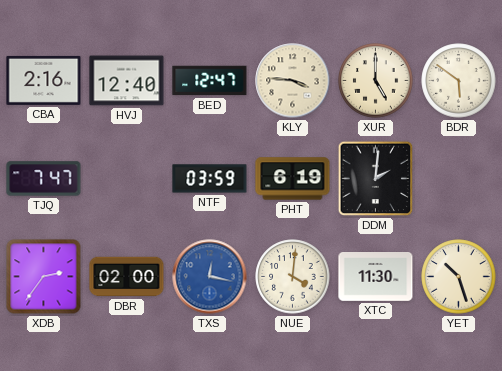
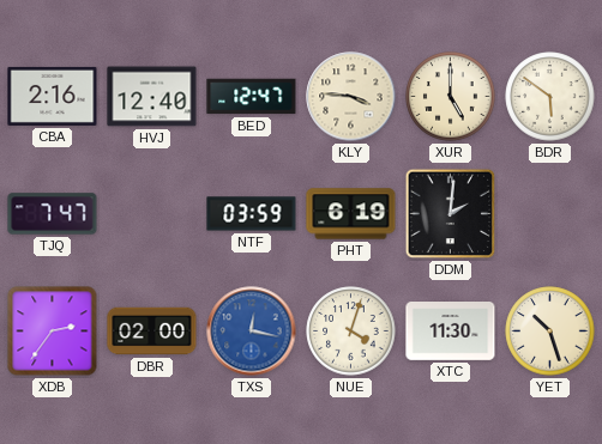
NUE: 4:01 -> 4:03 (351, 332)
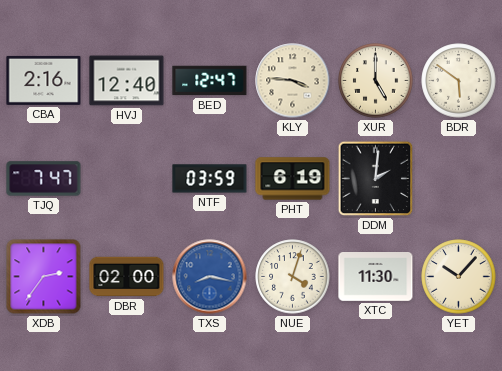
TXS: 12:17 -> 8:17 (210, 277)
YET: 10:27 -> 10:07 (459, 277)
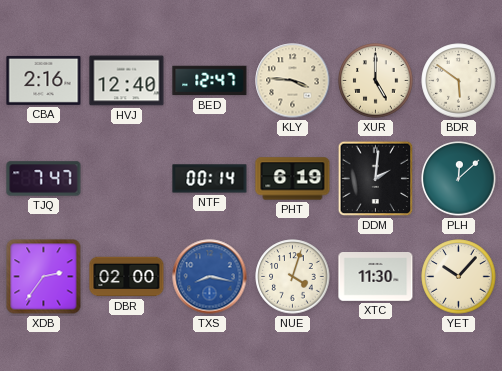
NTF: 03:59 -> 00:14 (210, 179)
PLH: none -> 12:08 (459, 179)
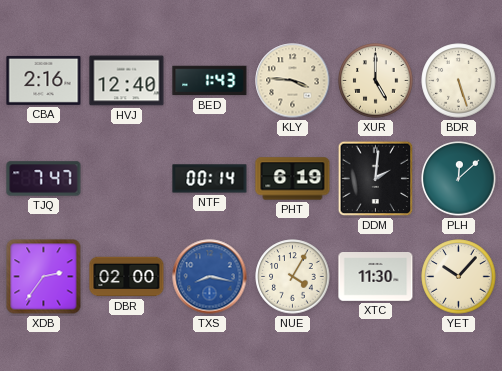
BED: 12:47 -> 1:43 (210, 81)
BDR: 5:51 -> 5:27 (459, 81)
NUE: 4:03 -> 4:05 (293, 277)
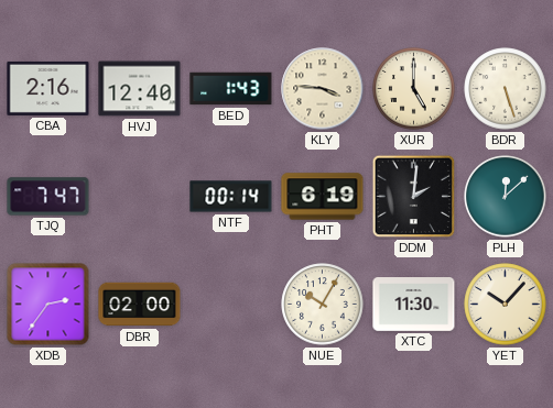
TXS: 8:17 -> none (210, 277)
NUE: 4:05 -> 10:05 (323, 305)
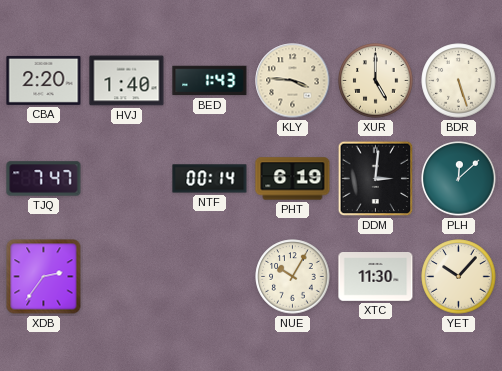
CBA: 2:16 -> 2:20 (44, 80)
HVJ: 12:40 -> 1:40 (127, 81)
DDM: 2:01 -> 3:01 (376, 179)
DBR: 02:00 -> none (140, 305)
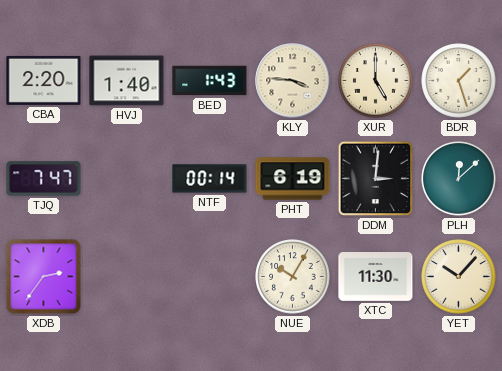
BDR: 5:27 -> 1:27 (459, 81)
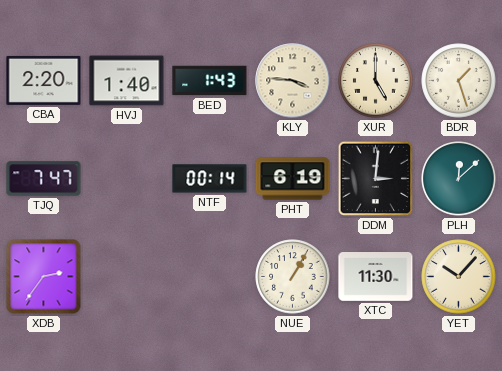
NUE: 10:05 -> 1:05 (293, 277)
